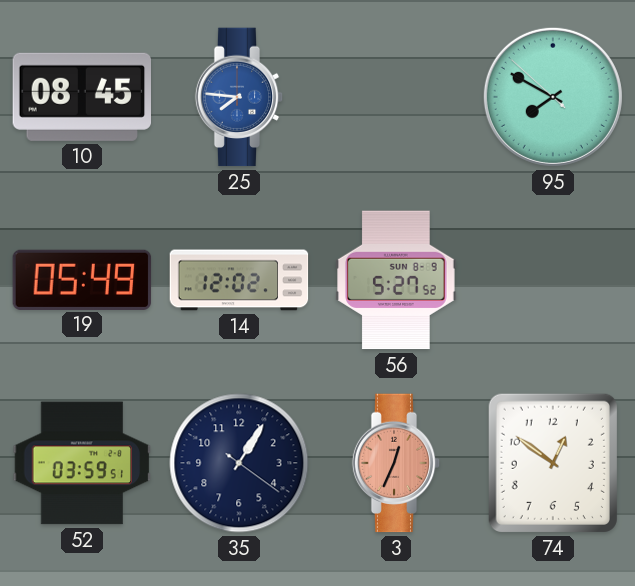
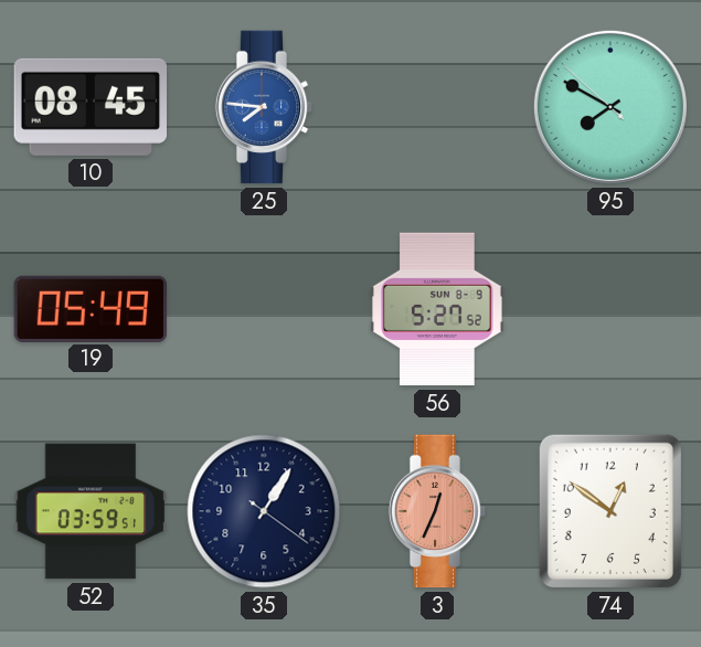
14: 12:02 -> none (239, 280)
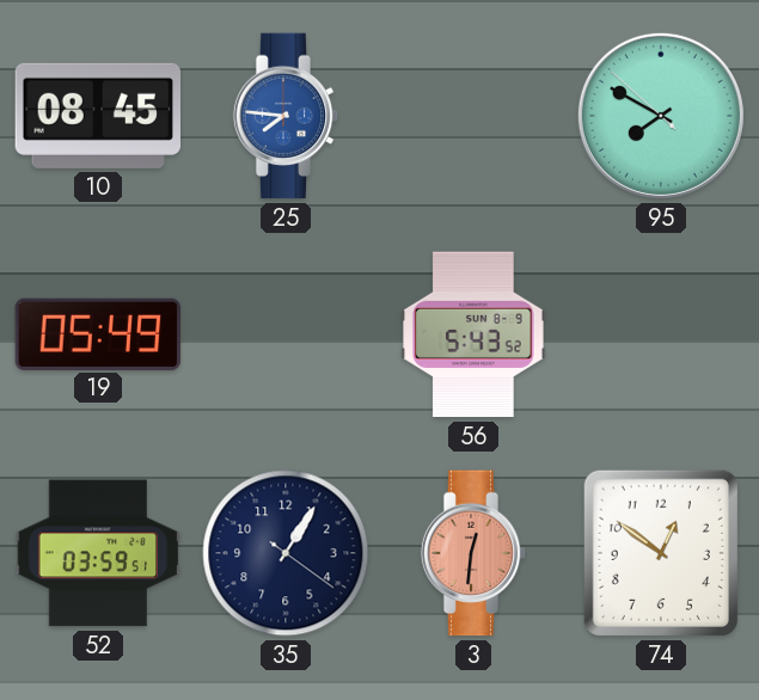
56: 5:27 -> 5:43 (473, 334)
3: 12:34 -> 12:31 (473, 553)
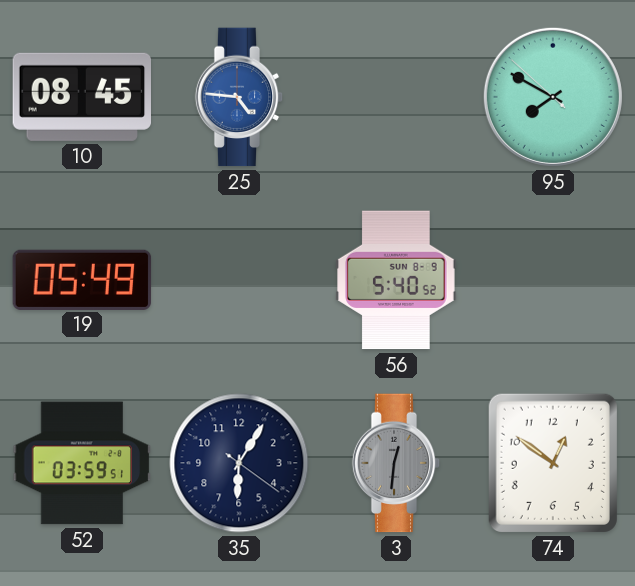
25: 7:46 -> 4:46 (239, 97)
56: 5:43 -> 5:40 (396, 280)
35: 1:05 -> 6:05 (239, 463)
3 dial: salmon -> grey (396, 463)
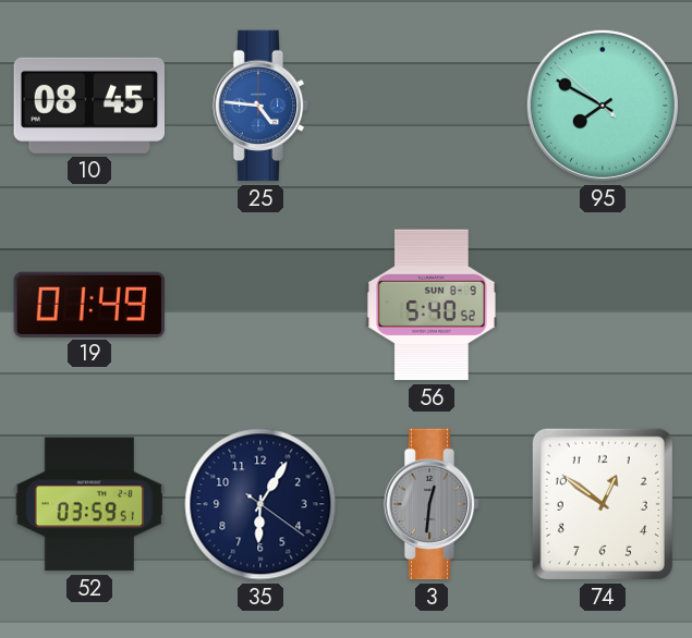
19: 05:49 -> 01:49 (89, 304)
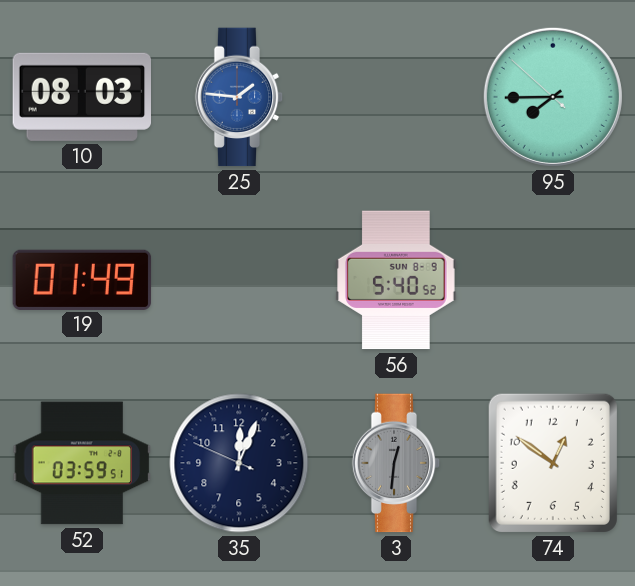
10: 08:45 -> 08:03 (82, 97)
25: 4:46 -> 1:46 (239, 97)
95: 7:49 -> 7:44 (553, 97)
35: 6:05 -> 12:03 (239, 463)
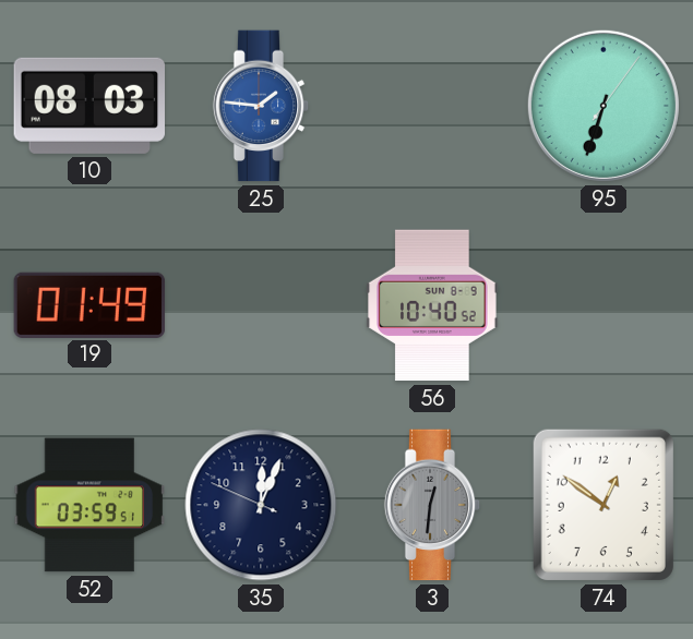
95: 7:44 -> 6:33 (604, 106)
56: 5:40 -> 10:40 (432, 305)
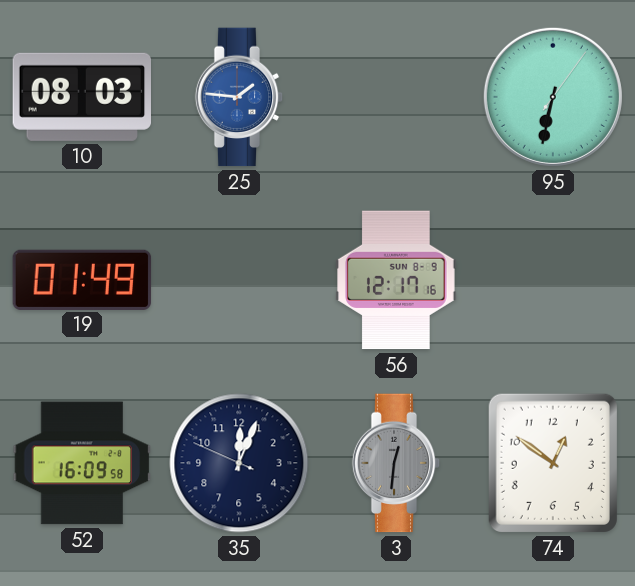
95: 6:33 -> 6:32 (553, 97)
56: 10:40 -> 12:17 (396, 280)
52: 03:59 -> 16:09 (82, 463)
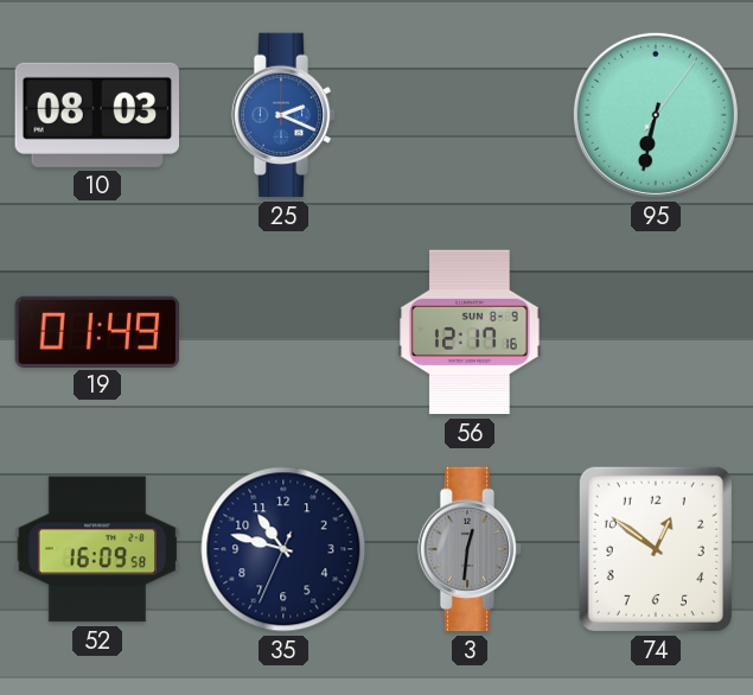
25: 1:46 -> 2:19 (283, 115)
35: 12:03 -> 10:47 (283, 549)
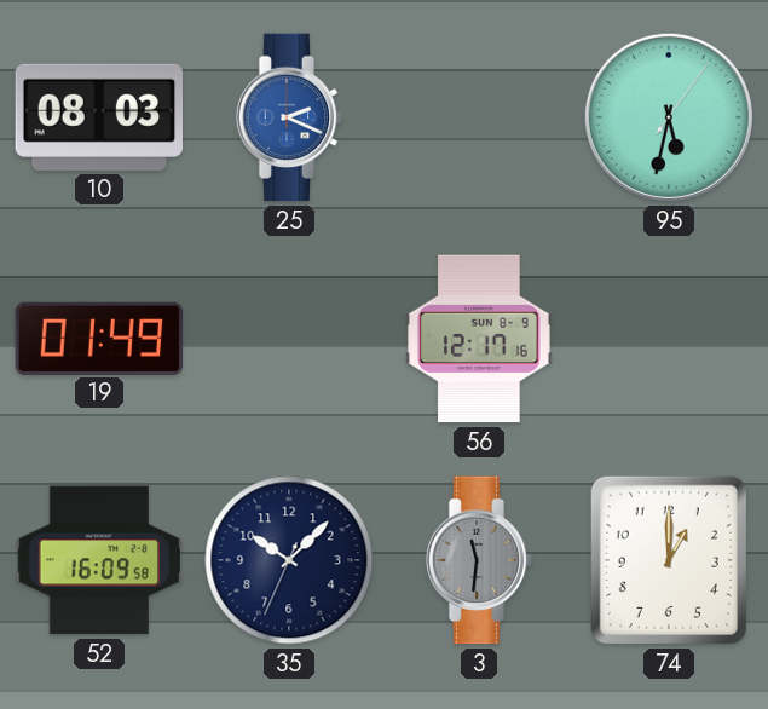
95: 6:32 -> 5:32 (669, 117)
35: 10:47 -> 10:07 (289, 560)
3: 12:31 -> 11:31 (479, 560)
74: 12:51 -> 1:00 (669, 560)
